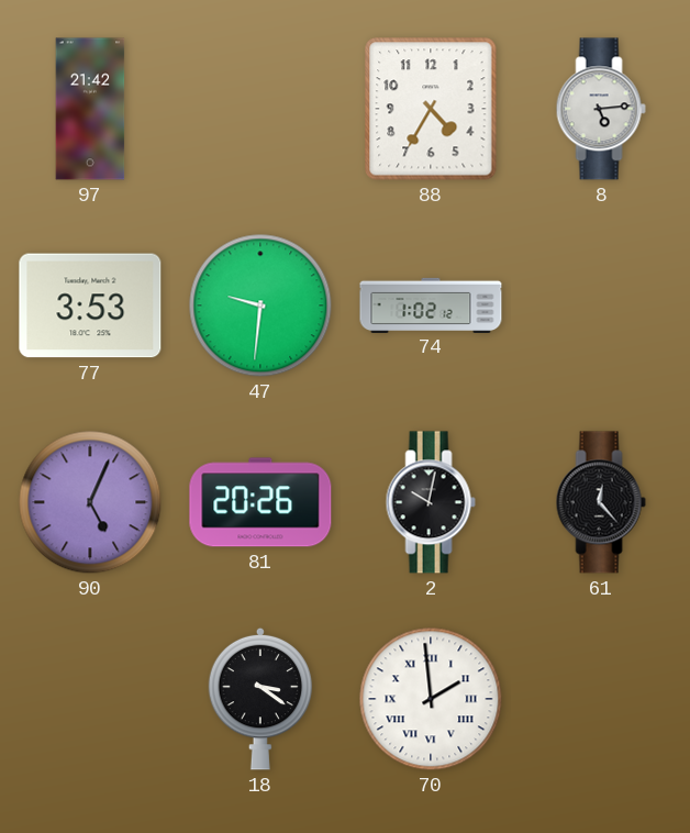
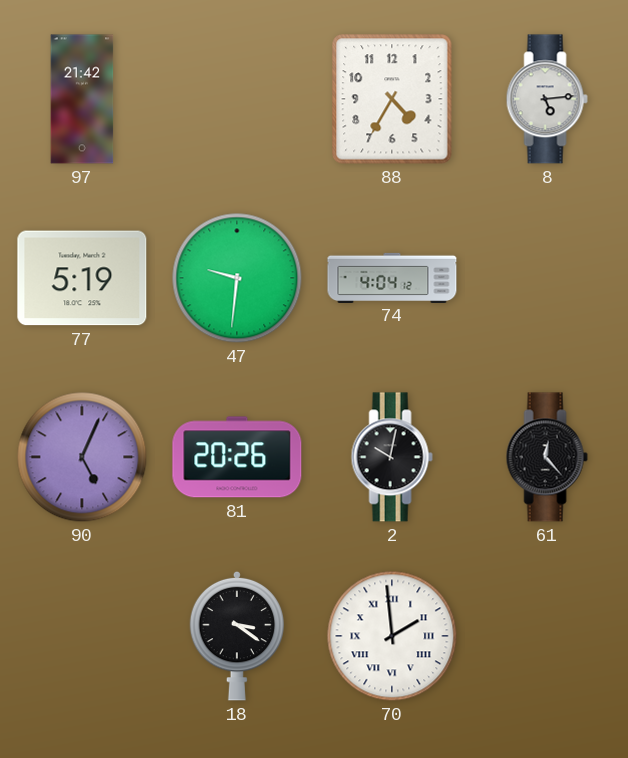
77: 3:53 -> 5:19 (82, 278)
74: 1:02 -> 4:04 (392, 277)
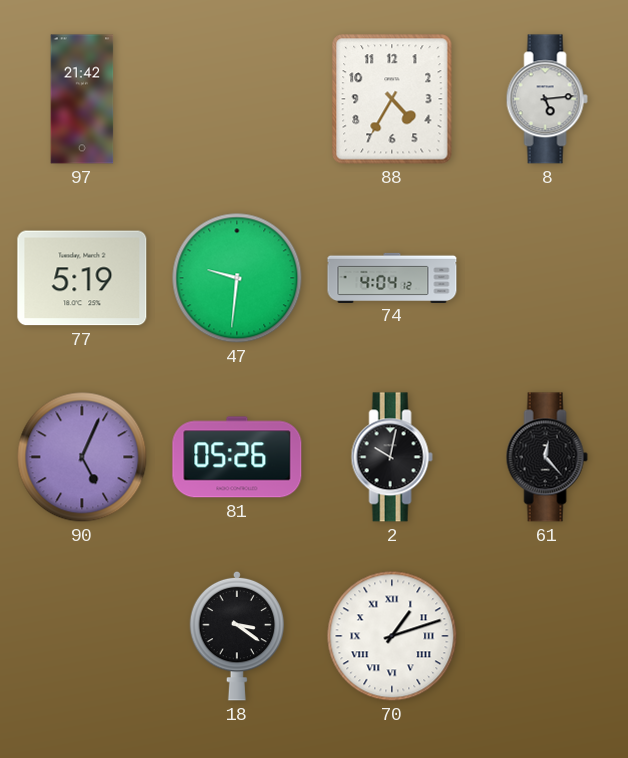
81: 20:26 -> 05:26 (237, 457)
70: 1:59 -> 1:12 (392, 636)
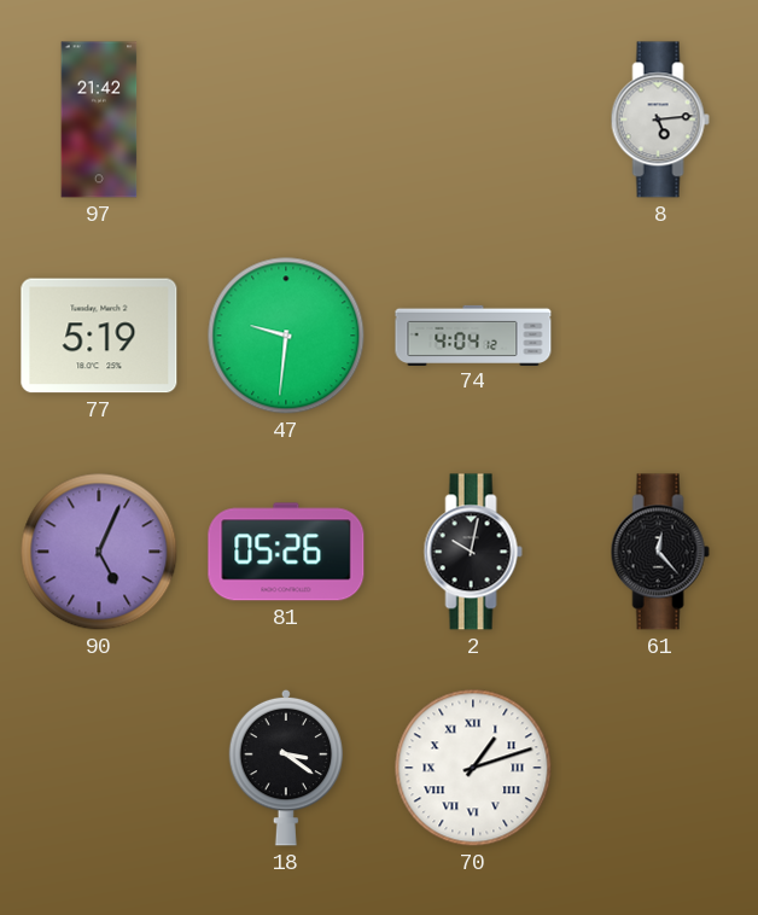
88: 4:35 -> none (392, 99)
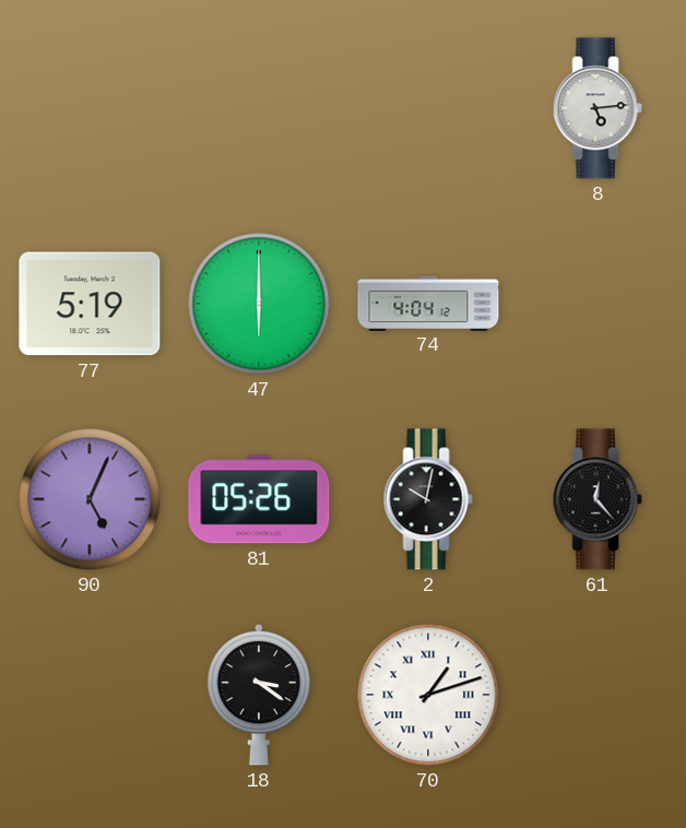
97: 21:42 -> none (99, 120)
47: 9:31 -> 6:00 (259, 304)
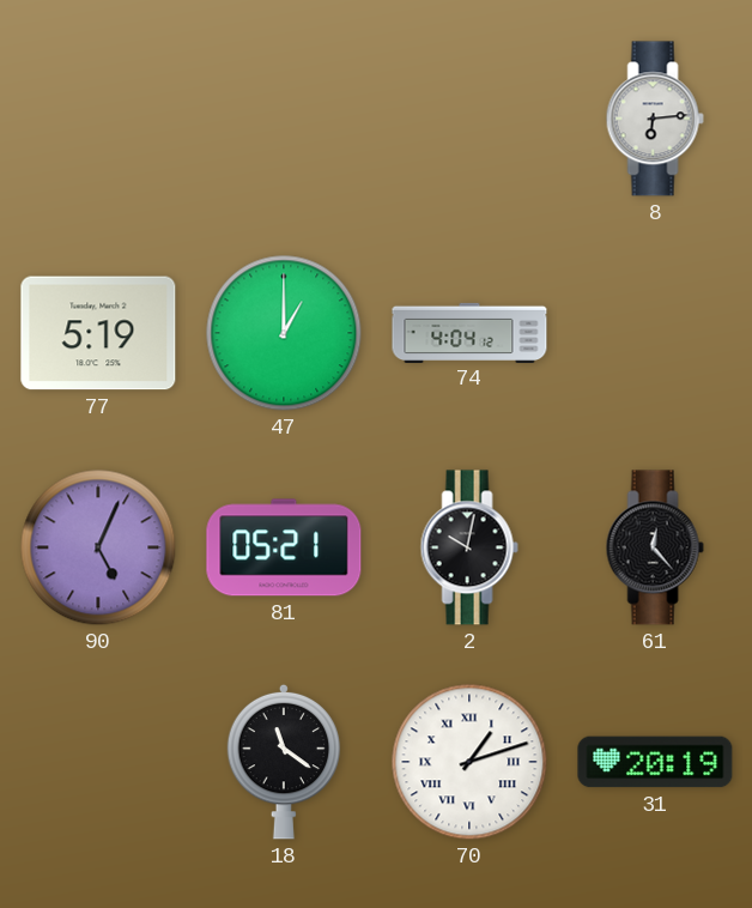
8: 5:14 -> 6:14 (655, 119)
47: 6:00 -> 1:00 (284, 333)
81: 05:26 -> 05:21 (284, 547)
18: 3:21 -> 11:21 (284, 762)
31: none -> 20:19 (655, 762)
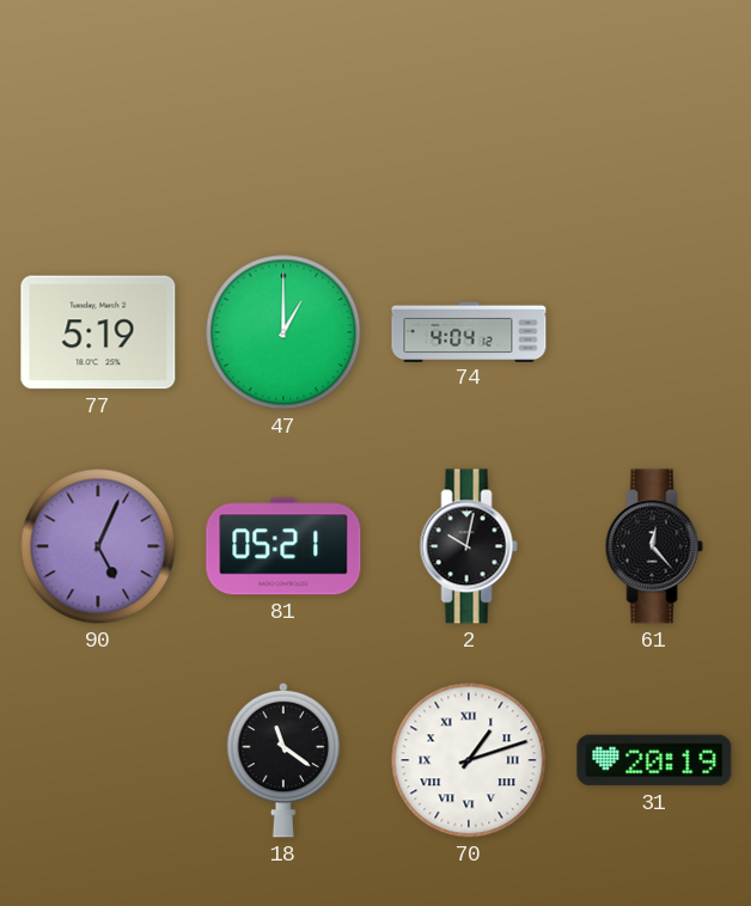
8: 6:14 -> none (655, 119)
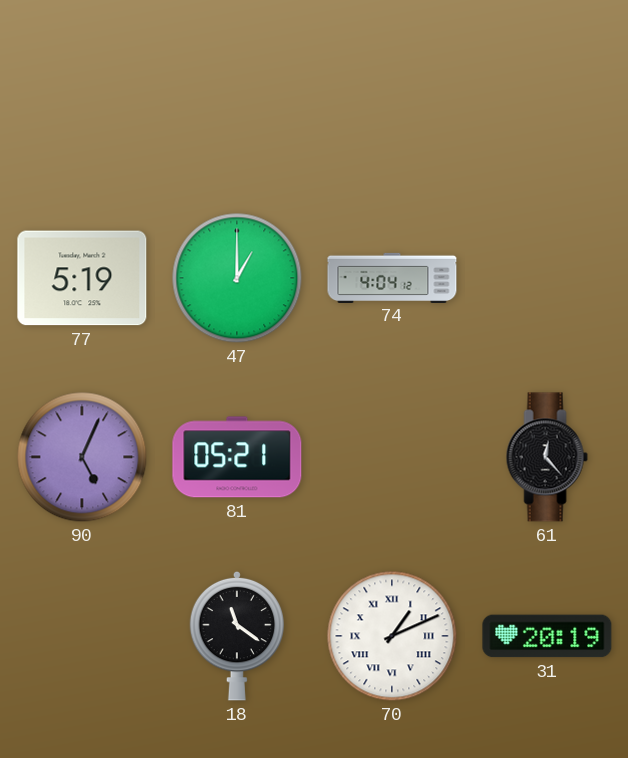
2: 10:02 -> none (469, 546)
70: 1:12 -> 1:11 (392, 636)
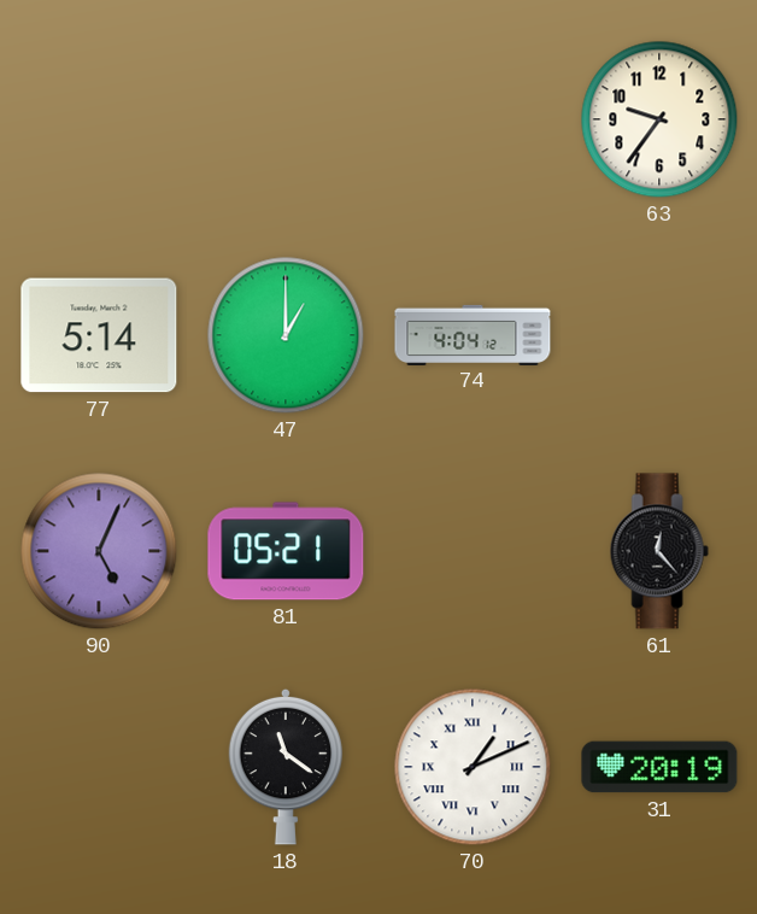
63: none -> 9:36 (659, 119)
77: 5:19 -> 5:14 (99, 335)
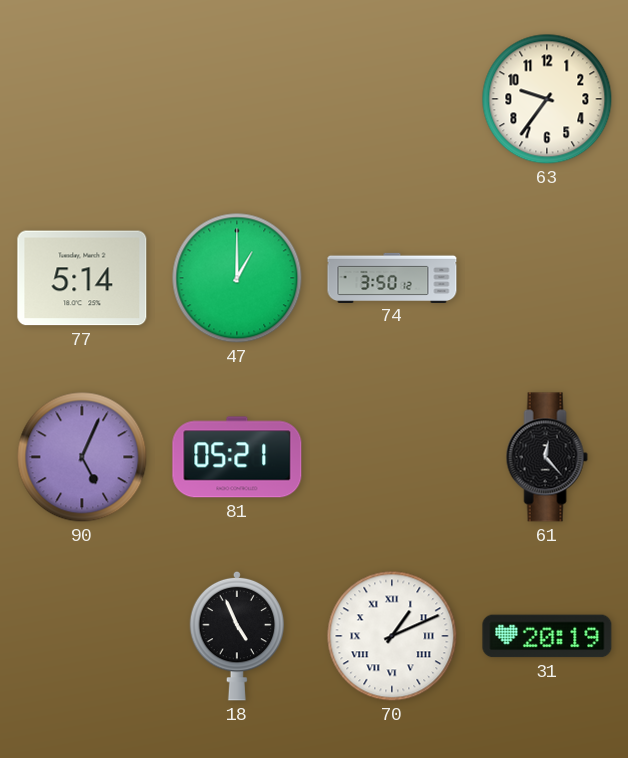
74: 4:04 -> 3:50 (392, 277)
18: 11:21 -> 4:56 (237, 636)
